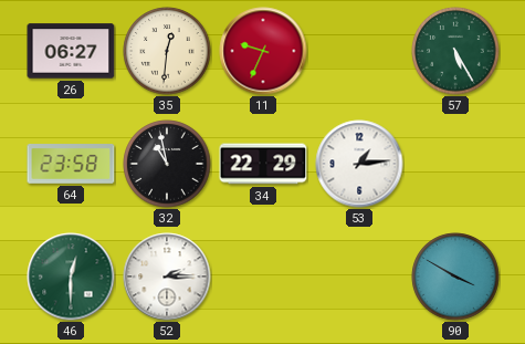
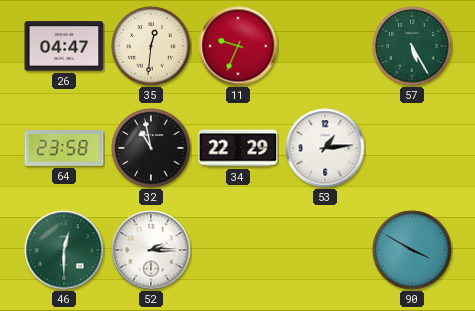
26: 06:27 -> 04:47 (64, 46)
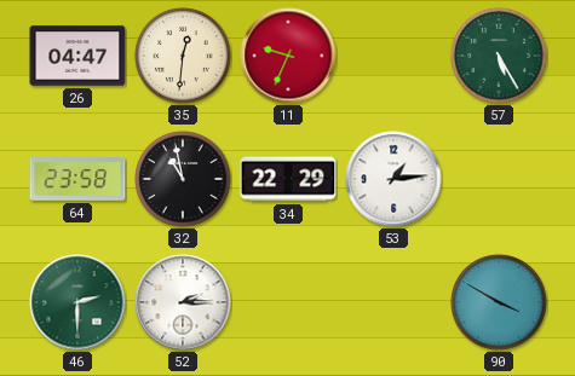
46: 12:30 -> 2:30 (77, 302)
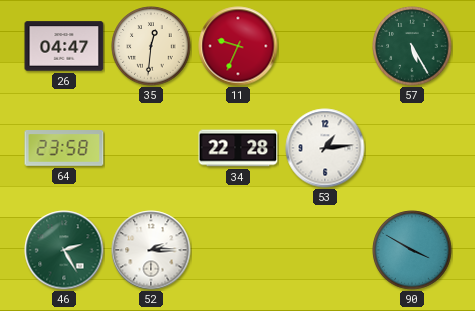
32: 10:58 -> none (183, 179)
34: 22:29 -> 22:28 (238, 148)
46: 2:30 -> 2:25 (64, 250)
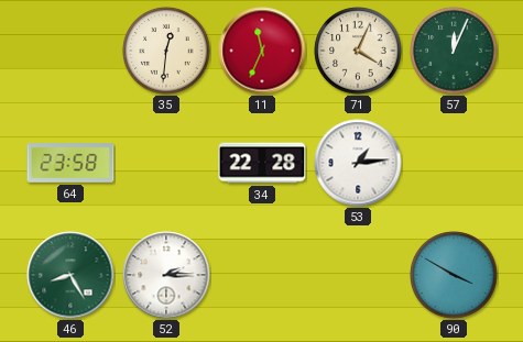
26: 04:47 -> none (64, 46)
11: 9:34 -> 11:34 (262, 51)
71: none -> 4:04 (358, 51)
57: 5:25 -> 12:04 (454, 51)
46: 2:25 -> 8:25 (70, 275)
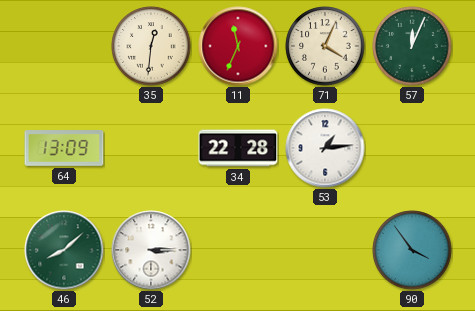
64: 23:58 -> 13:09 (64, 148)
46: 8:25 -> 8:08 (64, 250)
52: 2:15 -> 3:15 (151, 250)
90: 3:50 -> 3:54 (412, 250)
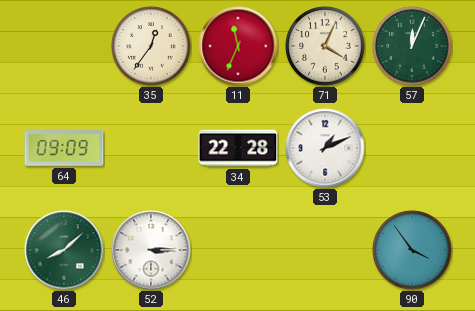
35: 12:31 -> 12:36 (151, 46)
64: 13:09 -> 09:09 (64, 148)
53: 1:14 -> 1:11 (325, 148)
